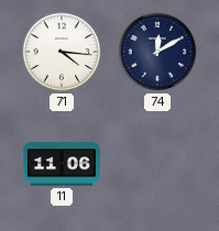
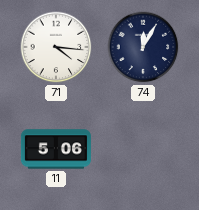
74: 12:10 -> 12:05 (143, 47)
11: 11:06 -> 5:06 (56, 149)
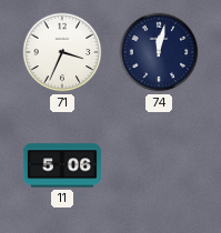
71: 4:16 -> 3:34 (62, 52)
74: 12:05 -> 12:02 (159, 52)
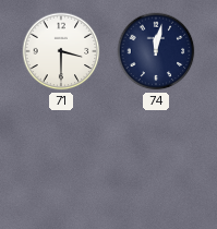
71: 3:34 -> 3:30 (61, 51)
11: 5:06 -> none (62, 165)
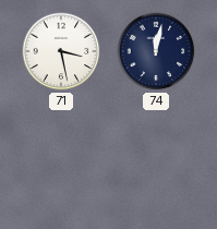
71: 3:30 -> 3:28 (61, 51)
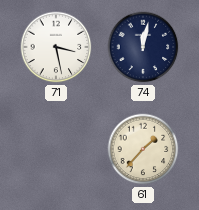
61: none -> 1:37 (143, 149)
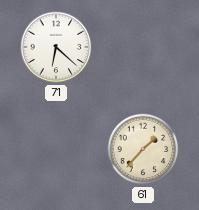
71: 3:28 -> 6:22 (56, 47)
74: 12:02 -> none (143, 47)
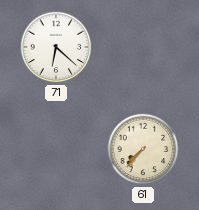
61: 1:37 -> 7:37 (143, 149)
